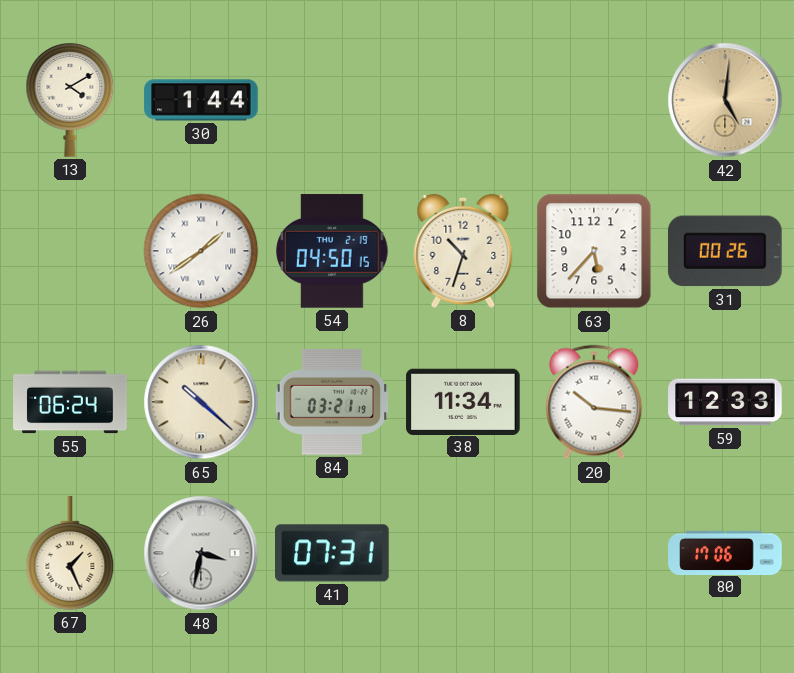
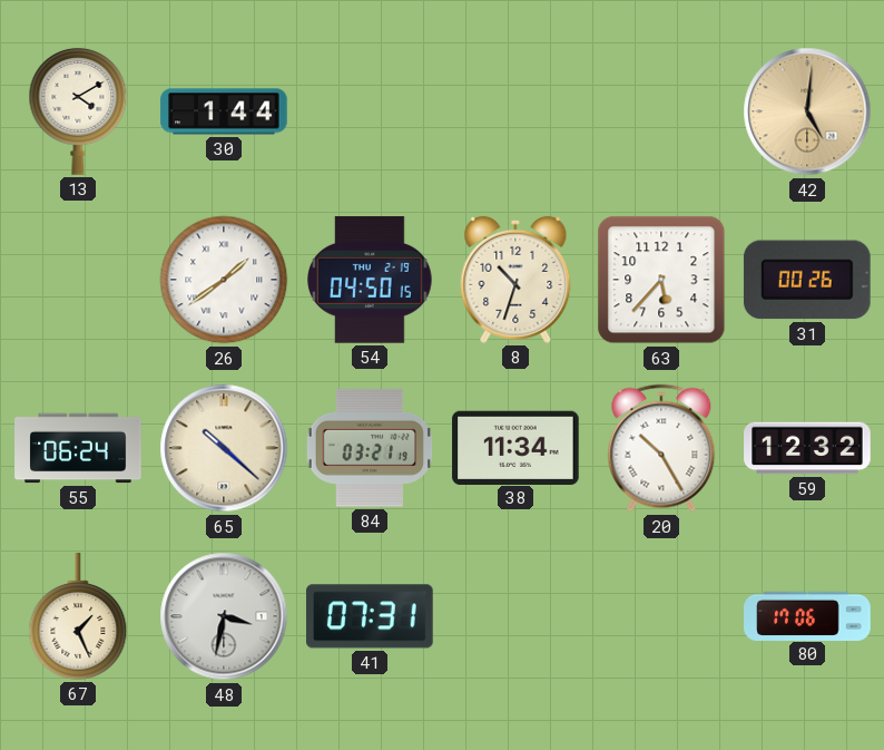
20: 10:16 -> 10:25 (661, 448)
59: 12:33 -> 12:32 (807, 448)
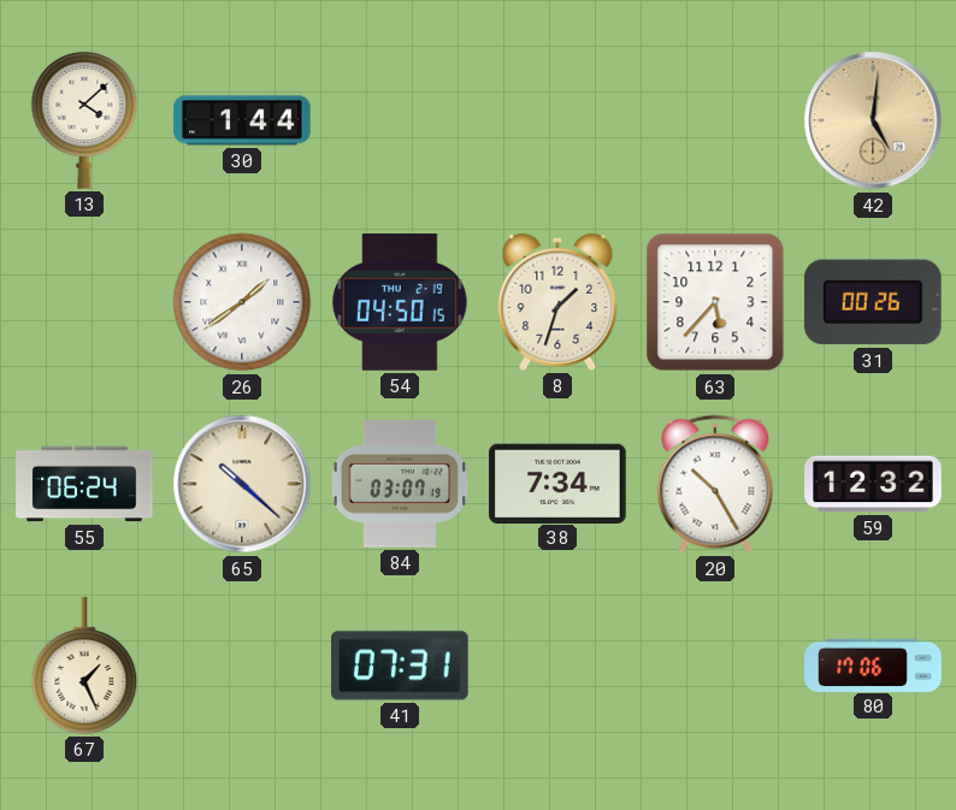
13: 4:10 -> 4:08 (84, 120)
8: 10:33 -> 1:33 (557, 302)
84: 03:21 -> 03:07 (400, 484)
38: 11:34 -> 7:34 (557, 483)
48: 3:32 -> none (224, 616)
